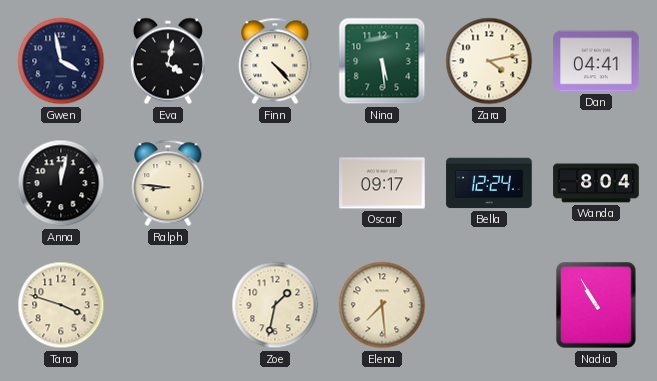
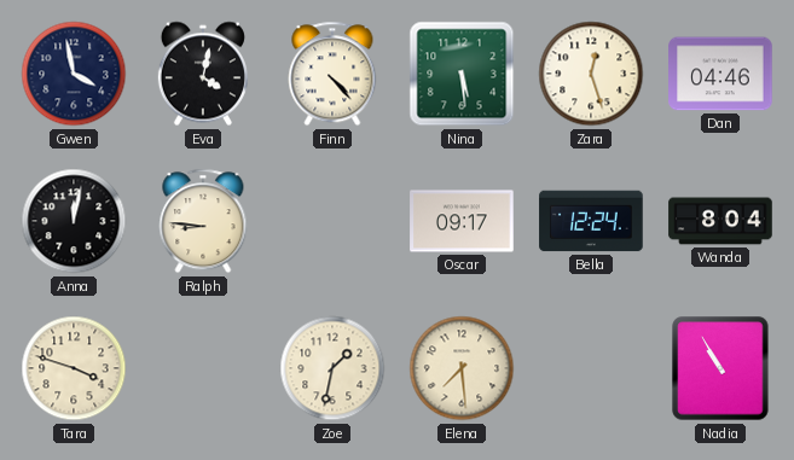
Zara: 4:13 -> 12:27 (591, 74)
Dan: 04:41 -> 04:46 (720, 74)
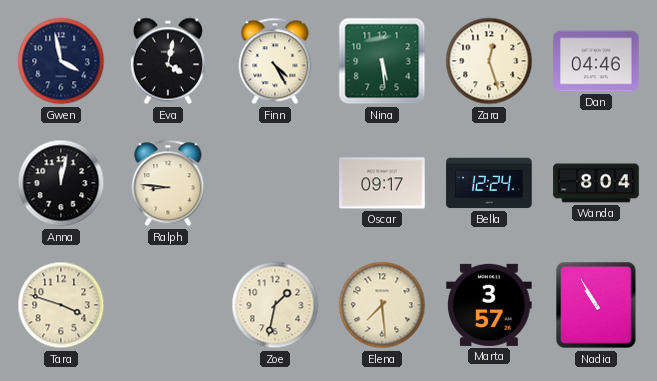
Finn: 4:23 -> 4:25 (275, 61)
Marta: none -> 3:57 (489, 305)
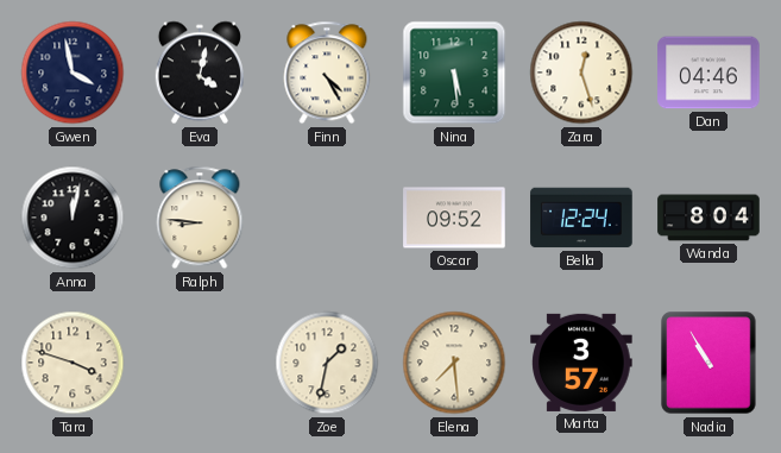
Oscar: 09:17 -> 09:52 (454, 218)
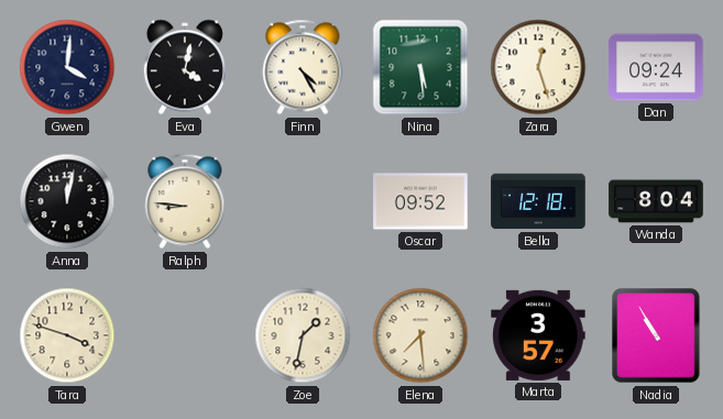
Gwen: 3:58 -> 4:01 (67, 67)
Dan: 04:46 -> 09:24 (656, 67)
Bella: 12:24 -> 12:18 (538, 201)
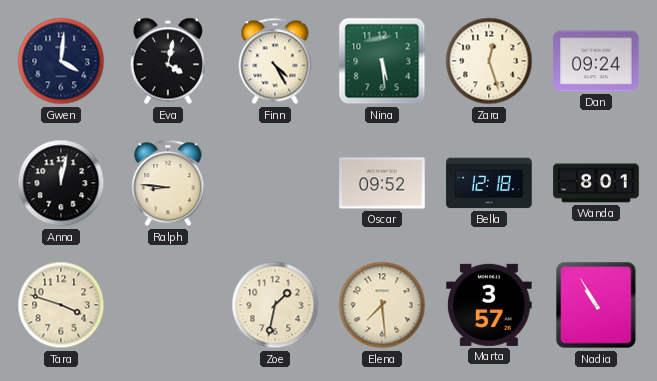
Wanda: 8:04 -> 8:01 (596, 183)
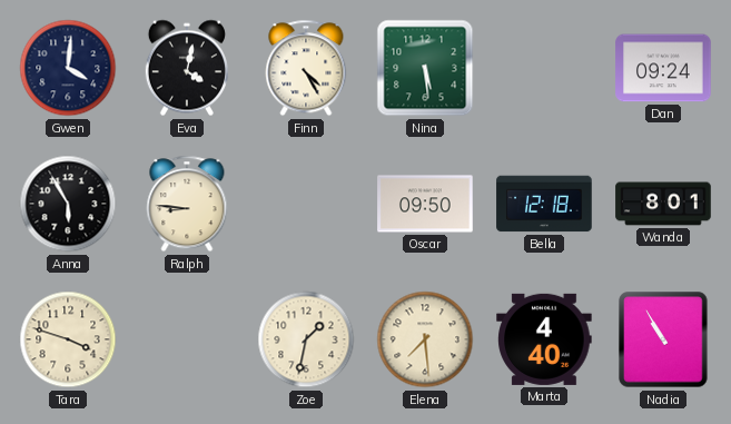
Zara: 12:27 -> none (489, 61)
Anna: 12:02 -> 5:55 (68, 204)
Oscar: 09:52 -> 09:50 (425, 204)
Marta: 3:57 -> 4:40 (544, 339)
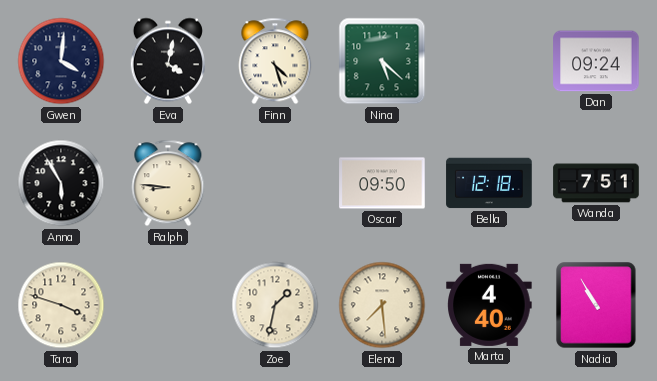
Finn: 4:25 -> 4:27 (275, 61)
Nina: 5:29 -> 5:22 (382, 61)
Wanda: 8:01 -> 7:51 (596, 183)
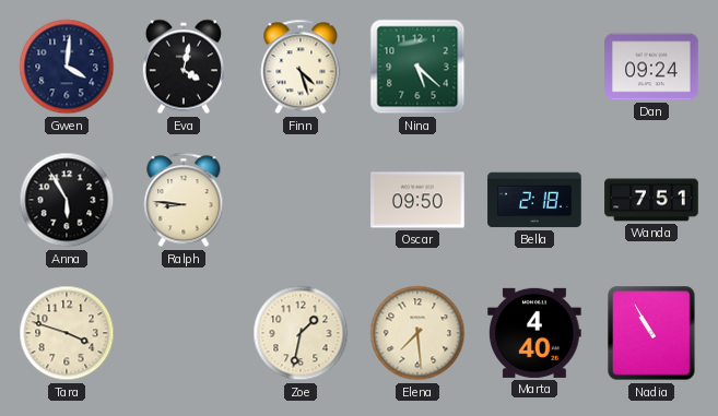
Bella: 12:18 -> 2:18 (534, 200)
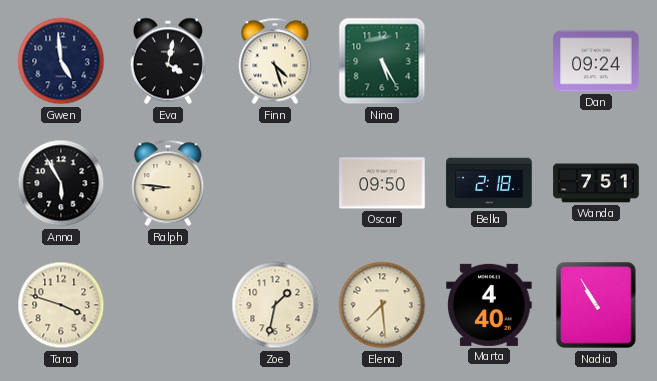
Gwen: 4:01 -> 4:59 (61, 61)
Nina: 5:22 -> 5:25 (382, 61)
